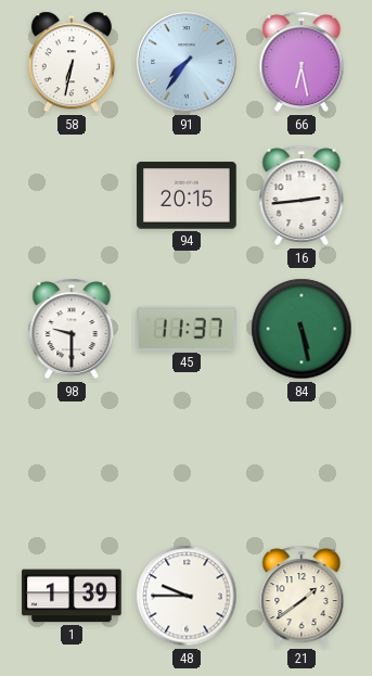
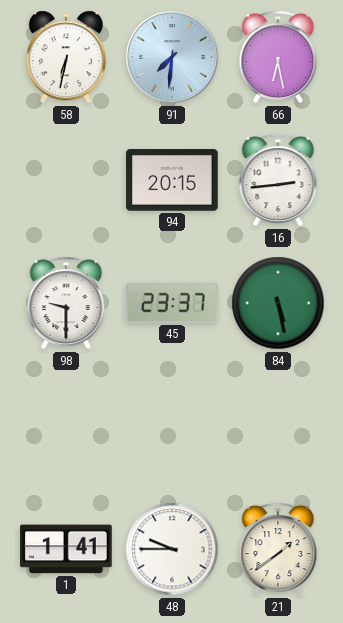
91: 7:36 -> 7:31 (172, 57)
45: 11:37 -> 23:37 (173, 303)
1: 1:39 -> 1:41 (66, 549)
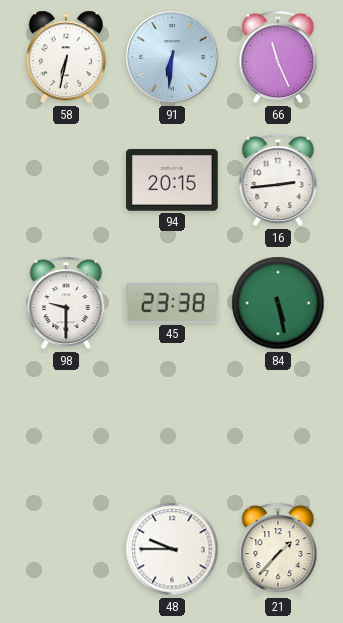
91: 7:31 -> 6:31 (172, 57)
66: 6:28 -> 11:26 (278, 57)
45: 23:37 -> 23:38 (173, 303)
1: 1:41 -> none (66, 549)
21: 1:39 -> 1:37 (278, 549)
